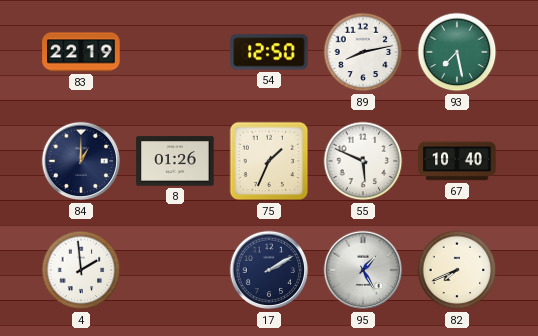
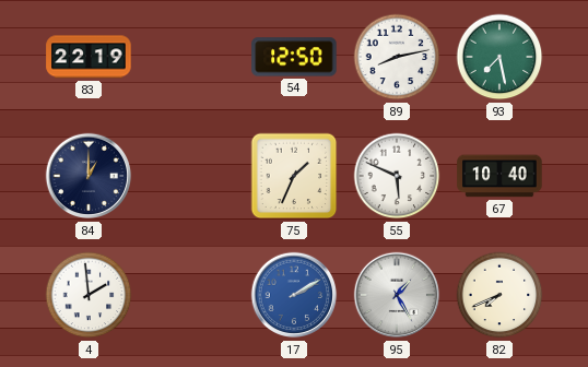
8: 01:26 -> none (175, 161)
17 dial: navy -> blue (294, 295)
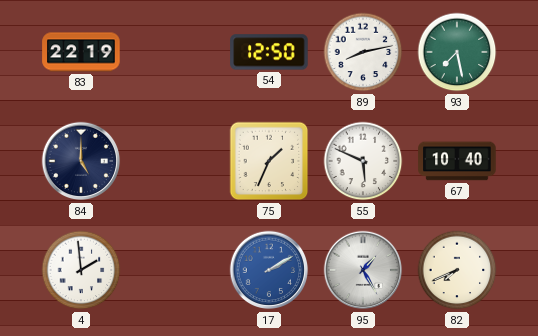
84: 1:00 -> 5:00 (81, 161)
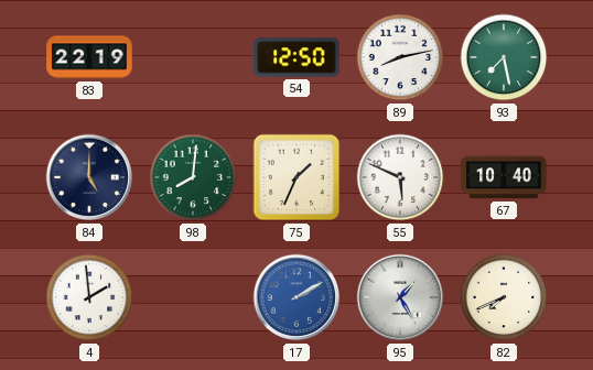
98: none -> 8:01 (193, 177)
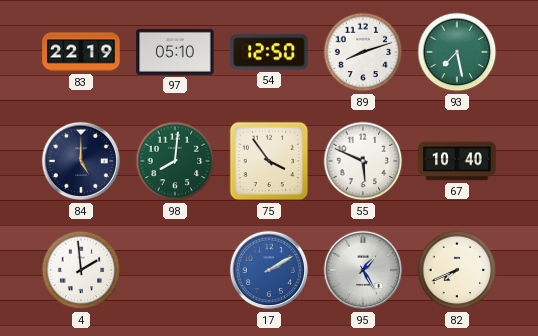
97: none -> 05:10 (175, 52)
89: 8:13 -> 8:12 (363, 52)
75: 1:34 -> 3:54 (269, 161)
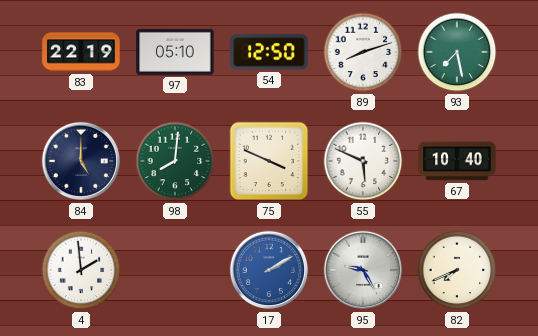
75: 3:54 -> 3:49 (269, 161)
95: 1:25 -> 9:25 (363, 270)
